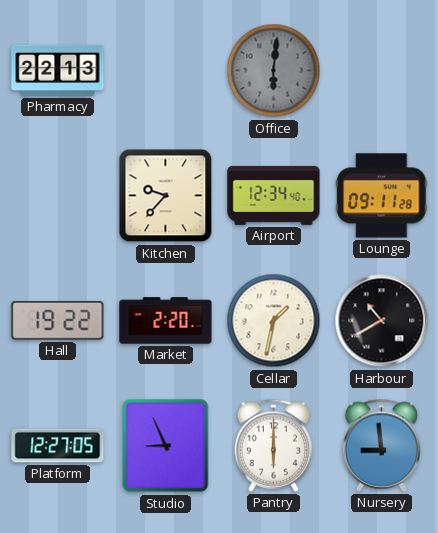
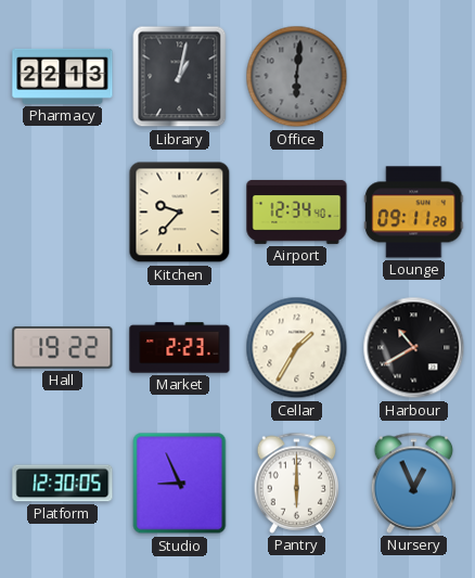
Library: none -> 1:02 (180, 77)
Market: 2:20 -> 2:23 (180, 348)
Cellar: 1:32 -> 1:35 (297, 348)
Platform: 12:27 -> 12:30 (63, 484)
Nursery: 8:59 -> 12:56 (414, 483)
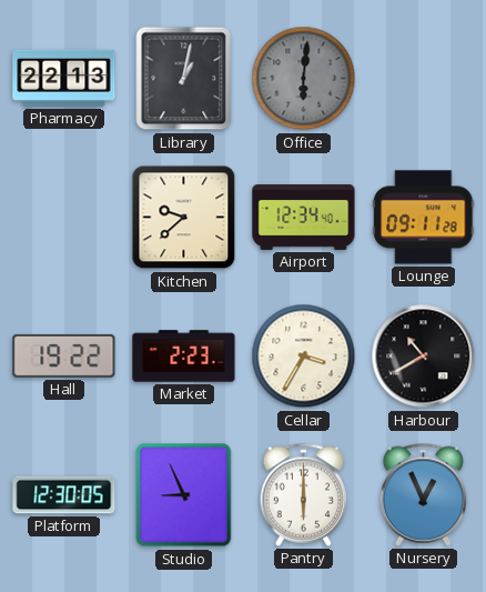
Kitchen: 9:37 -> 9:38 (184, 218)
Cellar: 1:35 -> 3:35 (304, 357)
